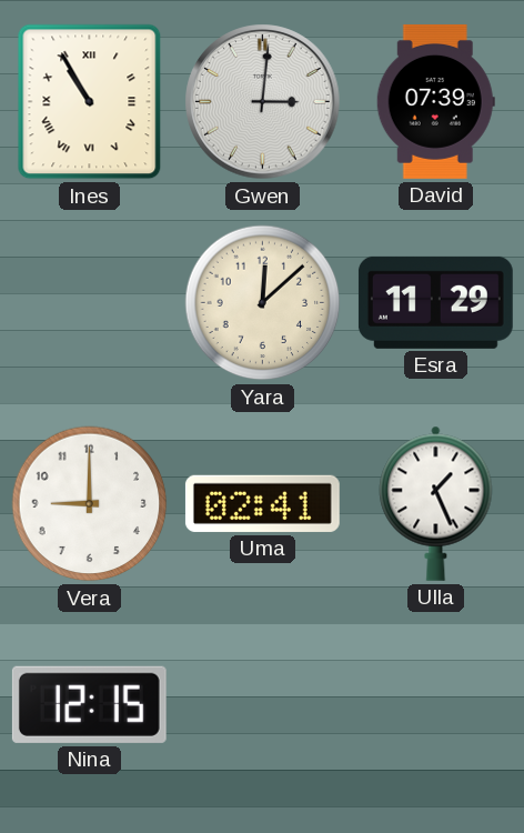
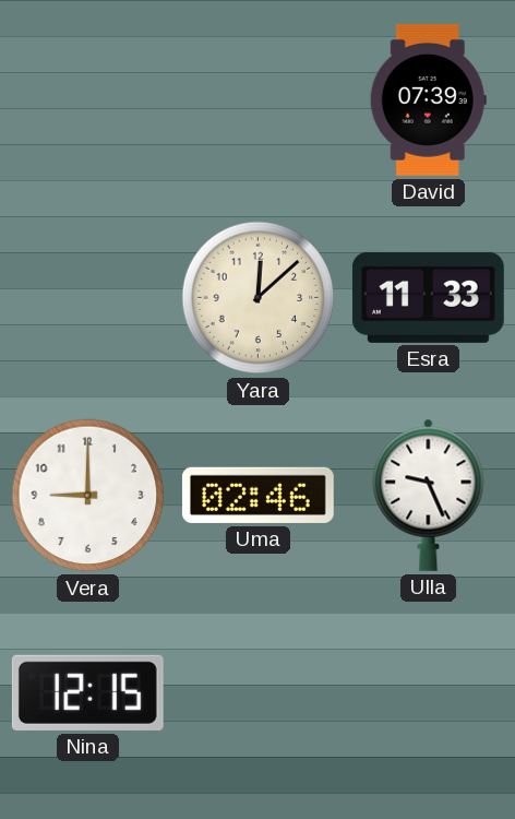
Ines: 10:55 -> none (90, 102)
Gwen: 3:01 -> none (263, 102)
Esra: 11:29 -> 11:33 (428, 297)
Uma: 02:41 -> 02:46 (257, 495)
Ulla: 1:26 -> 9:26 (429, 495)
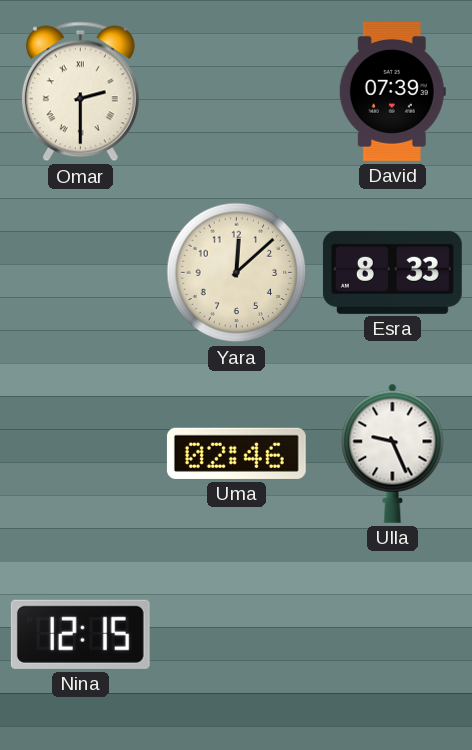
Omar: none -> 2:30 (80, 92)
Esra: 11:33 -> 8:33 (392, 272)
Vera: 9:00 -> none (88, 496)
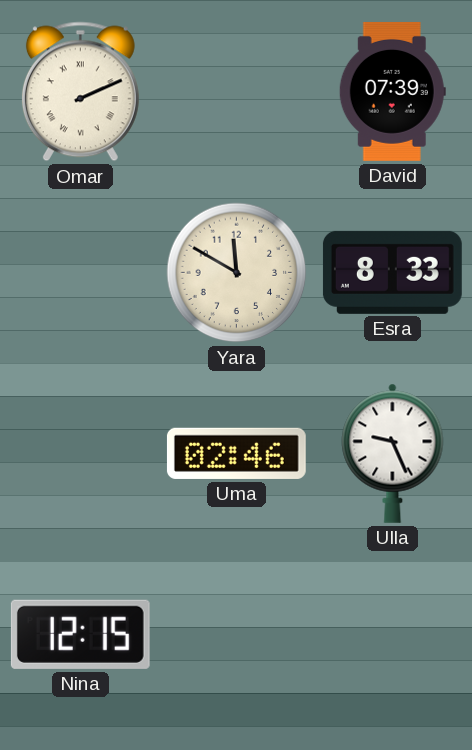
Omar: 2:30 -> 2:11 (80, 92)
Yara: 12:08 -> 11:50 (237, 273)
